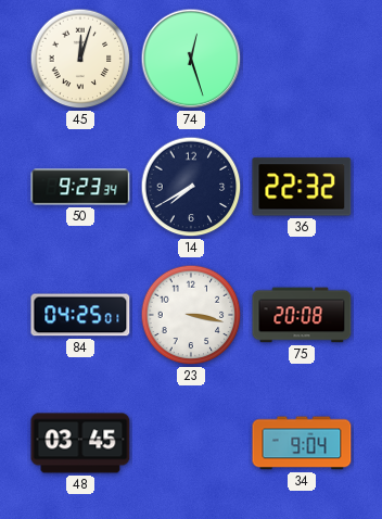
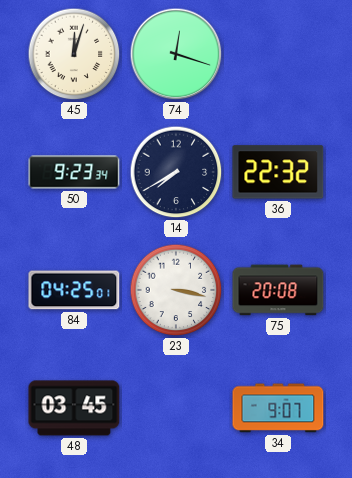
74: 12:27 -> 12:18 (176, 54)
34: 9:04 -> 9:07 (278, 408)
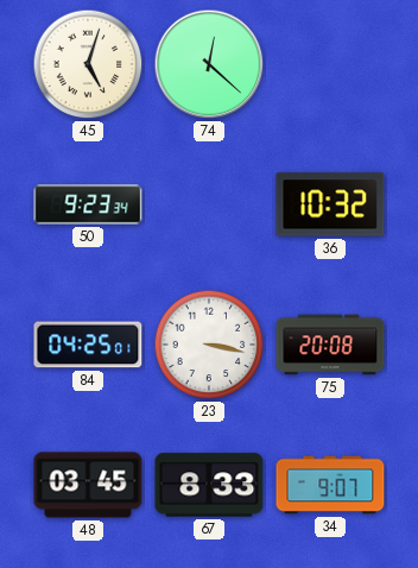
45: 12:03 -> 5:03 (88, 64)
74: 12:18 -> 12:22 (209, 64)
14: 7:40 -> none (176, 172)
36: 22:32 -> 10:32 (330, 204)
67: none -> 8:33 (209, 485)
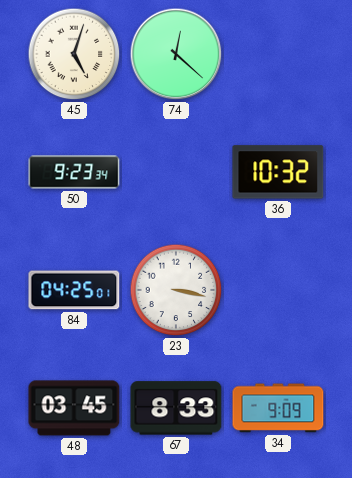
75: 20:08 -> none (330, 345)
34: 9:07 -> 9:09 (278, 408)
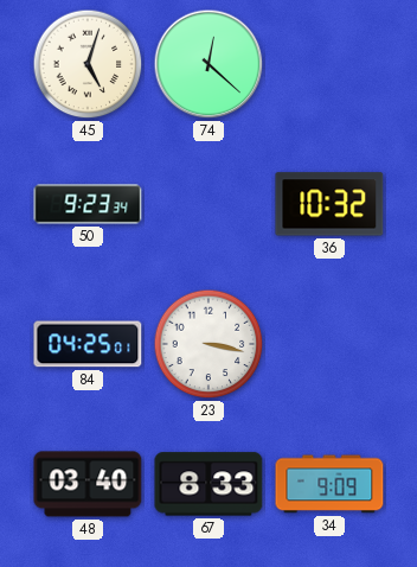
48: 03:45 -> 03:40 (88, 484)
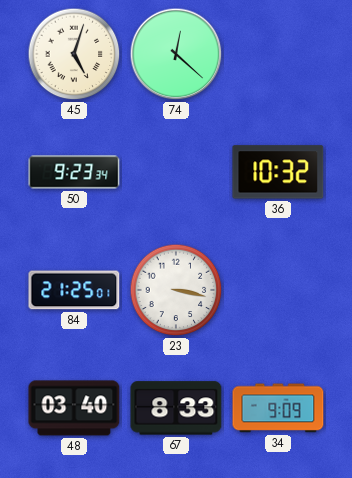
84: 04:25 -> 21:25 (74, 290)
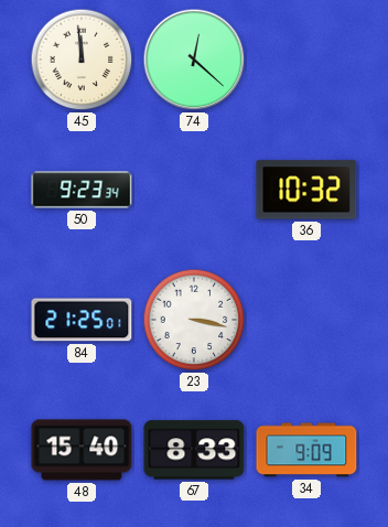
45: 5:03 -> 11:59 (82, 60)
48: 03:40 -> 15:40 (82, 450)
